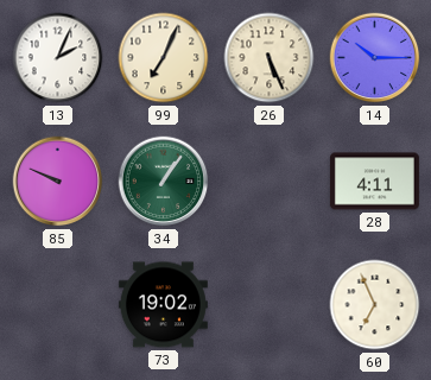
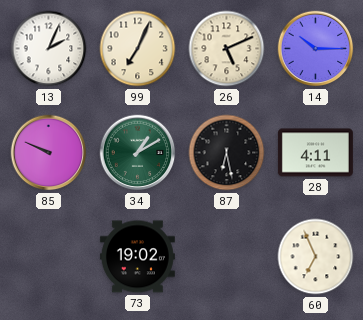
26: 5:26 -> 5:11 (227, 49)
34: 1:06 -> 1:10 (138, 153)
87: none -> 6:28 (227, 153)
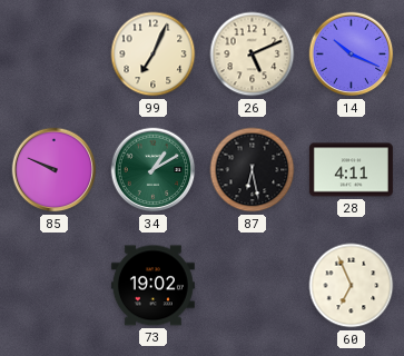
13: 2:04 -> none (49, 49)
14: 10:15 -> 10:19 (352, 55)
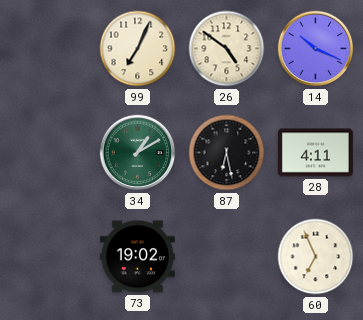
26: 5:11 -> 4:51 (227, 49)
85: 9:49 -> none (55, 170)
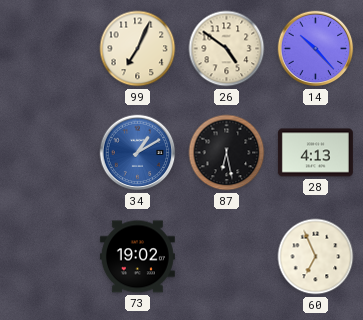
14: 10:19 -> 10:23 (316, 49)
34 dial: green -> blue (138, 153)
28: 4:11 -> 4:13 (315, 153)
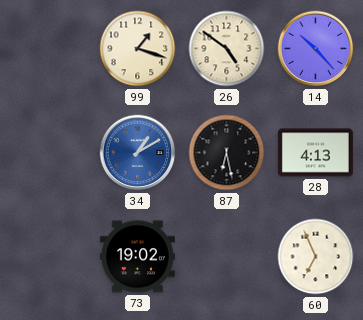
99: 7:04 -> 1:18 (138, 49)
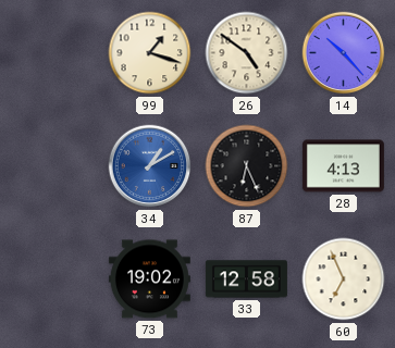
87: 6:28 -> 6:26 (247, 166)
33: none -> 12:58 (246, 279)
